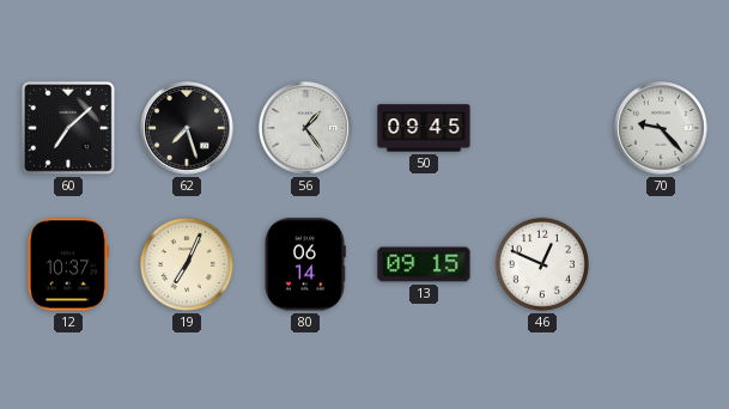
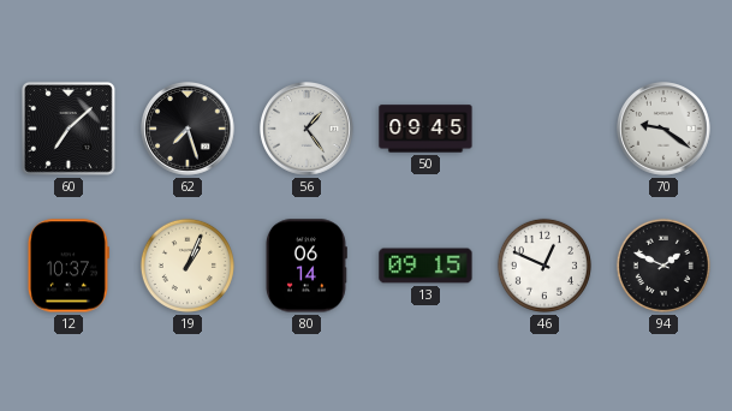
70: 9:23 -> 9:21 (665, 130)
19: 7:04 -> 1:04 (188, 266)
94: none -> 1:49 (663, 266)
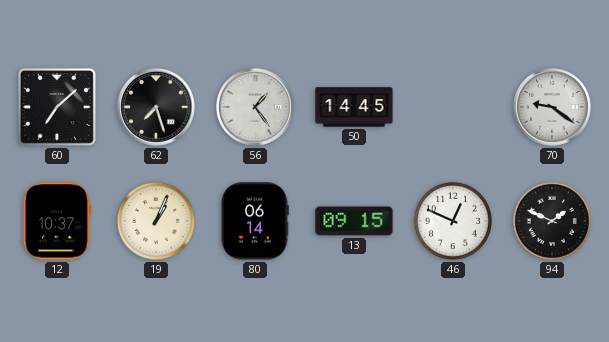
50: 09:45 -> 14:45 (354, 107)
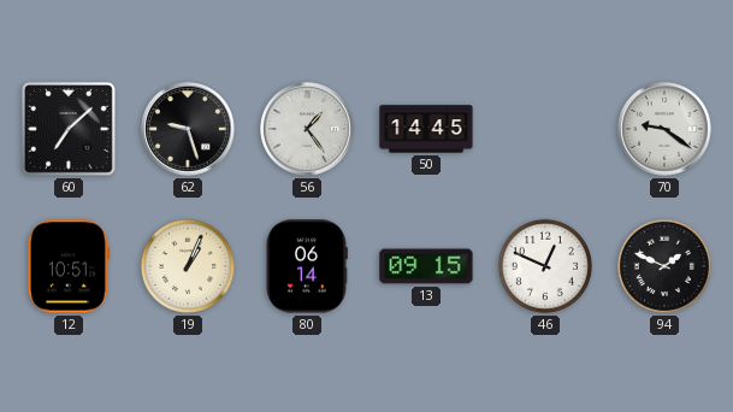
62: 7:27 -> 9:27 (189, 130)
12: 10:37 -> 10:51 (69, 266)
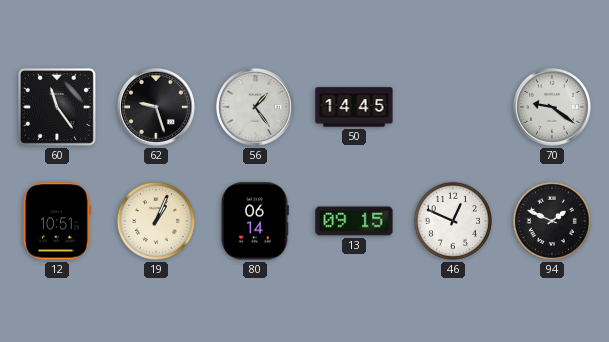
60: 7:08 -> 11:24 (57, 107)
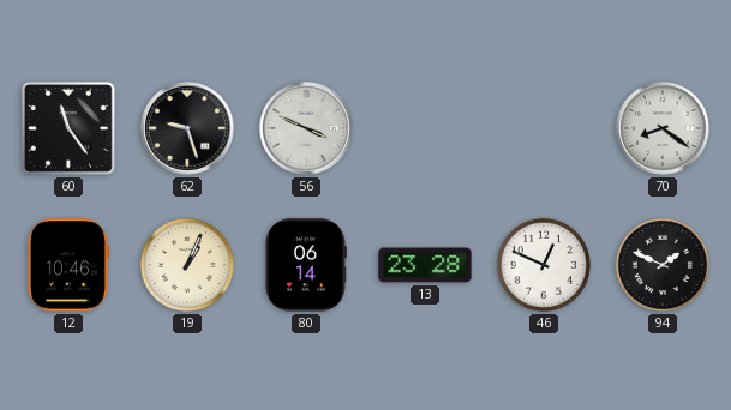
56: 1:24 -> 3:49 (307, 129)
50: 14:45 -> none (354, 107)
70: 9:21 -> 8:21 (664, 129)
12: 10:51 -> 10:46 (68, 265)
13: 09:15 -> 23:28 (425, 265)
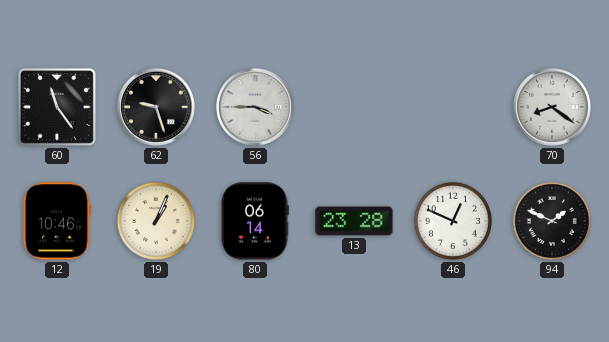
56: 3:49 -> 3:45 (256, 108)
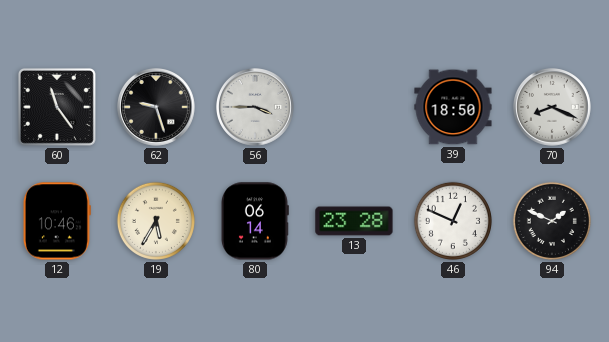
39: none -> 18:50 (453, 107)
70: 8:21 -> 8:19 (553, 108)
19: 1:04 -> 5:35 (156, 221)
